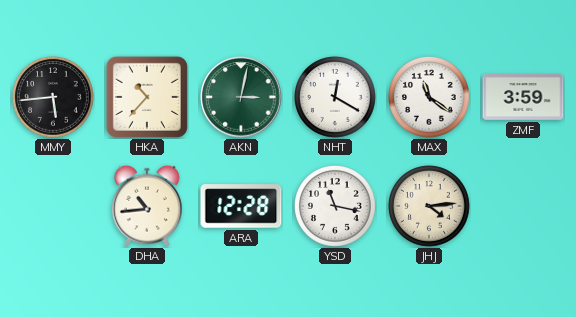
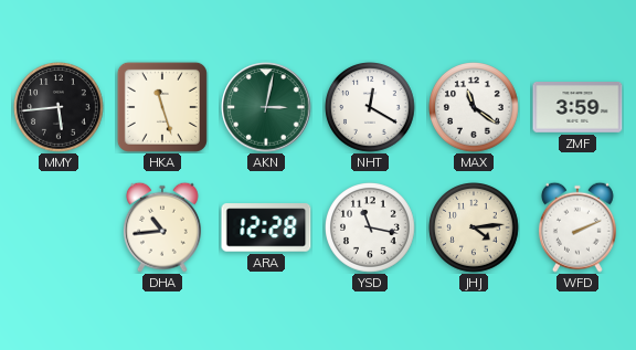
HKA: 10:37 -> 11:27 (162, 107)
WFD: none -> 2:11 (577, 227)
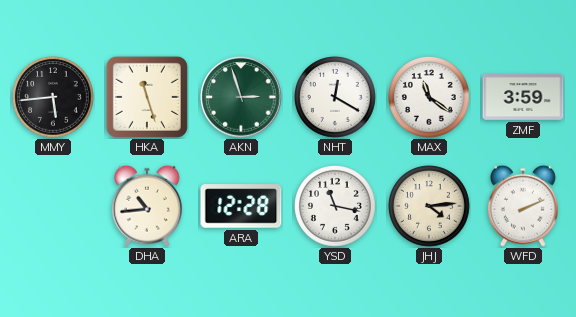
AKN: 3:02 -> 2:57 (241, 97)
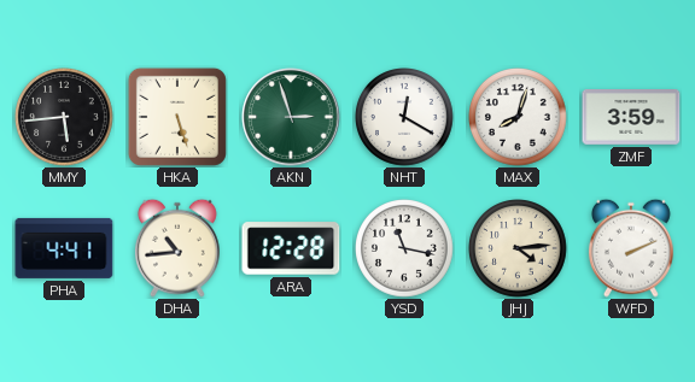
HKA: 11:27 -> 5:27 (177, 117)
MAX: 11:21 -> 8:03 (519, 118)
PHA: none -> 4:41 (64, 248)
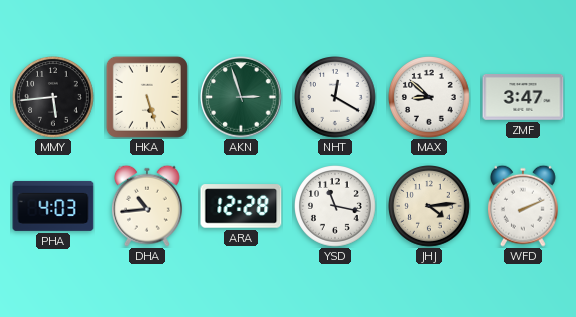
MAX: 8:03 -> 8:52 (430, 98)
ZMF: 3:59 -> 3:47 (523, 98)
PHA: 4:41 -> 4:03 (53, 206)
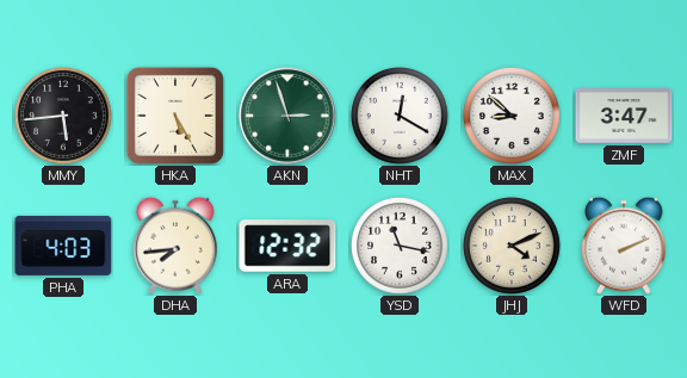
HKA: 5:27 -> 5:25 (175, 116)
DHA: 10:44 -> 7:44 (175, 246)
ARA: 12:28 -> 12:32 (287, 246)
JHJ: 4:14 -> 4:11 (513, 247)
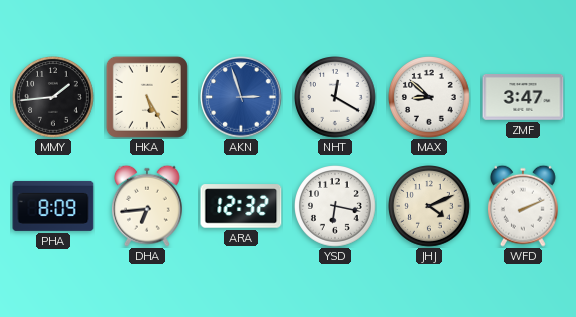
MMY: 5:44 -> 1:44 (54, 98)
AKN dial: green -> blue (241, 97)
PHA: 4:03 -> 8:09 (53, 206)
DHA: 7:44 -> 6:44 (147, 206)
YSD: 11:17 -> 6:17 (336, 207)
